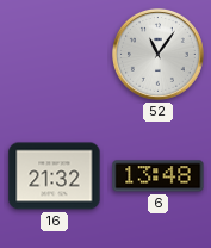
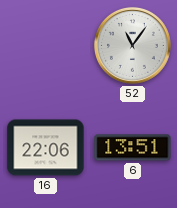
16: 21:32 -> 22:06 (46, 148)
6: 13:48 -> 13:51 (133, 148)
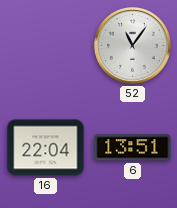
16: 22:06 -> 22:04 (46, 148)
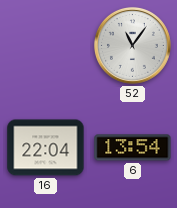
6: 13:51 -> 13:54 (133, 148)
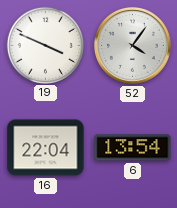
19: none -> 3:49 (45, 45)
52: 11:06 -> 4:06 (132, 45)
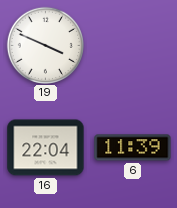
52: 4:06 -> none (132, 45)
6: 13:54 -> 11:39 (133, 148)
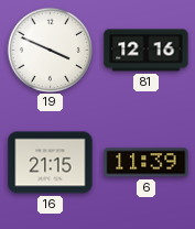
81: none -> 12:16 (147, 51)
16: 22:04 -> 21:15 (51, 163)
